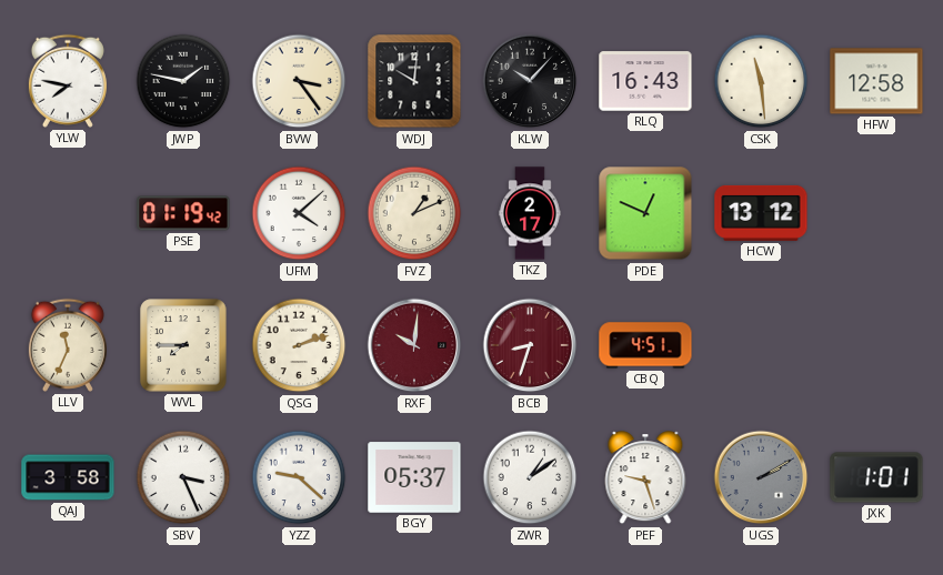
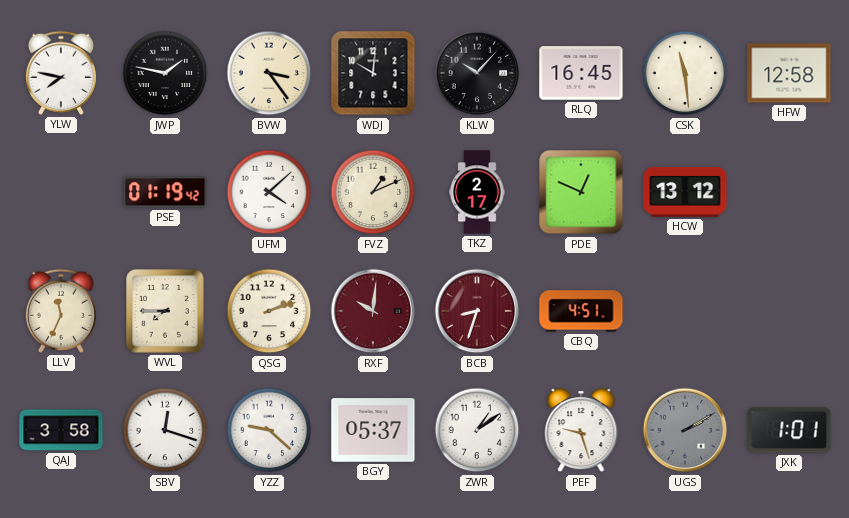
RLQ: 16:43 -> 16:45 (581, 73)
SBV: 3:26 -> 12:18 (165, 430)
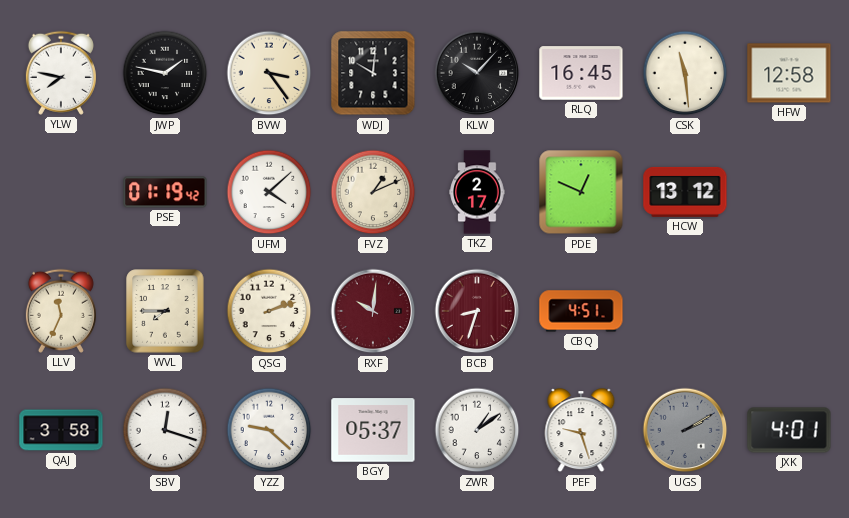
JXK: 1:01 -> 4:01 (789, 430)
